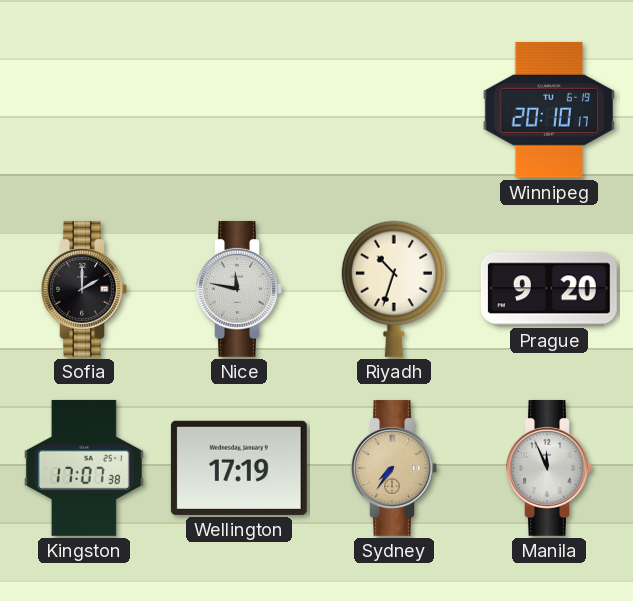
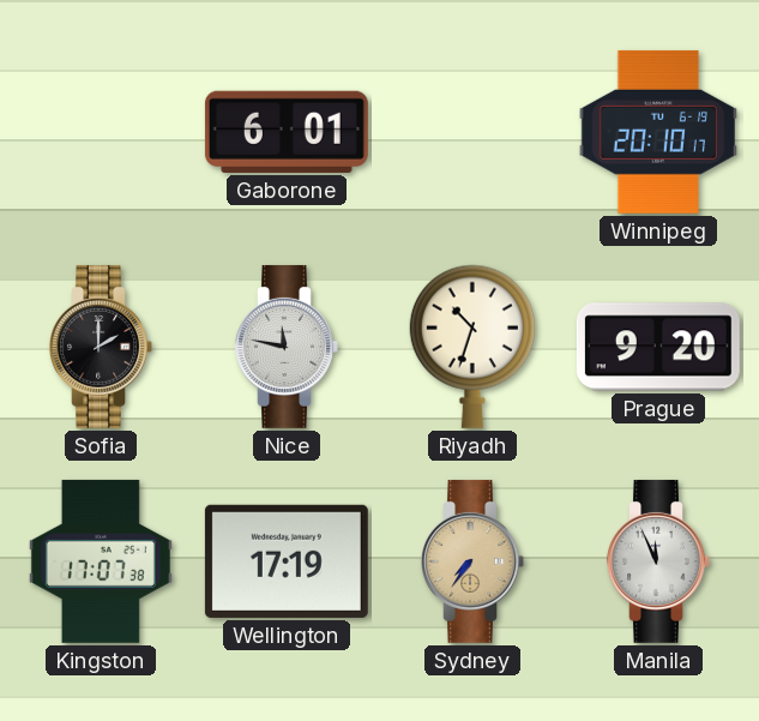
Gaborone: none -> 6:01 (287, 132)
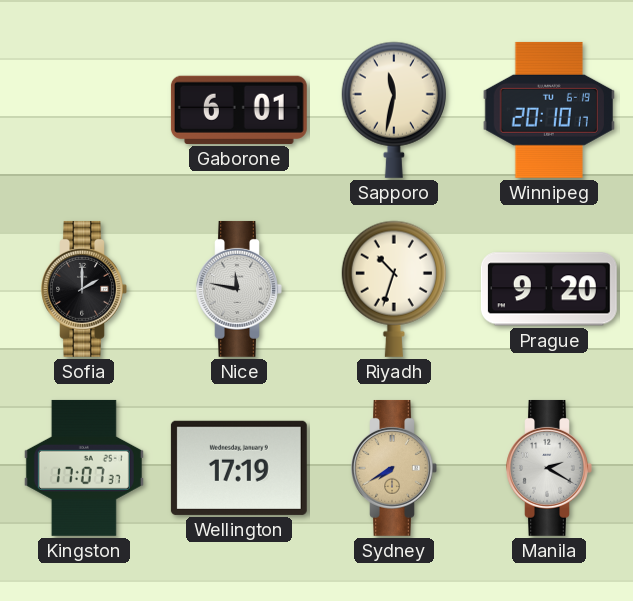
Sapporo: none -> 11:32 (394, 110)
Kingston: 17:07:38 -> 17:07:37 (84, 468)
Sydney: 7:36 -> 7:40 (394, 468)
Manila: 11:56 -> 2:20 (549, 468)
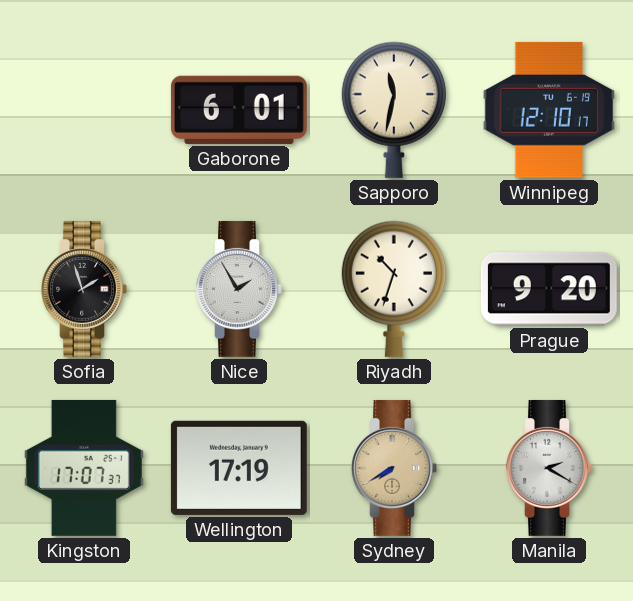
Winnipeg: 20:10 -> 12:10 (549, 110)
Sofia: 2:00 -> 1:57 (84, 289)
Nice: 11:47 -> 1:55 (239, 289)
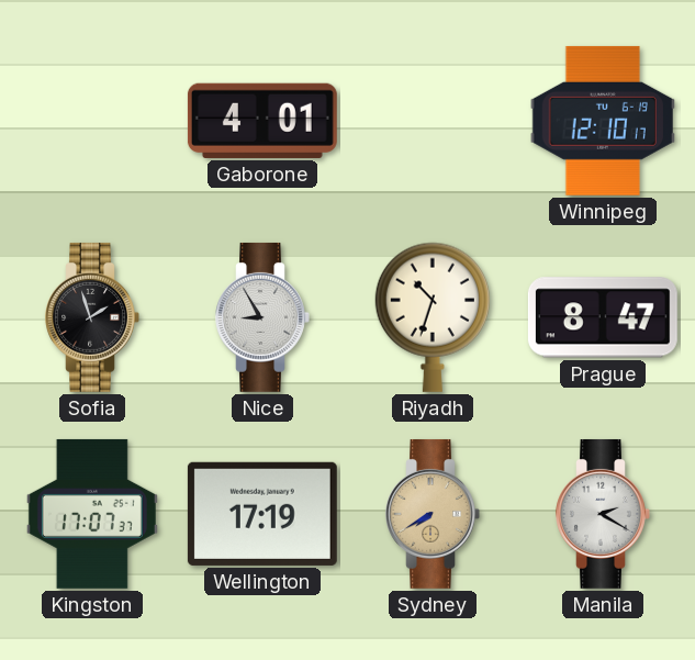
Gaborone: 6:01 -> 4:01 (262, 121)
Sapporo: 11:32 -> none (394, 110)
Nice: 1:55 -> 8:55 (262, 317)
Prague: 9:20 -> 8:47 (603, 317)
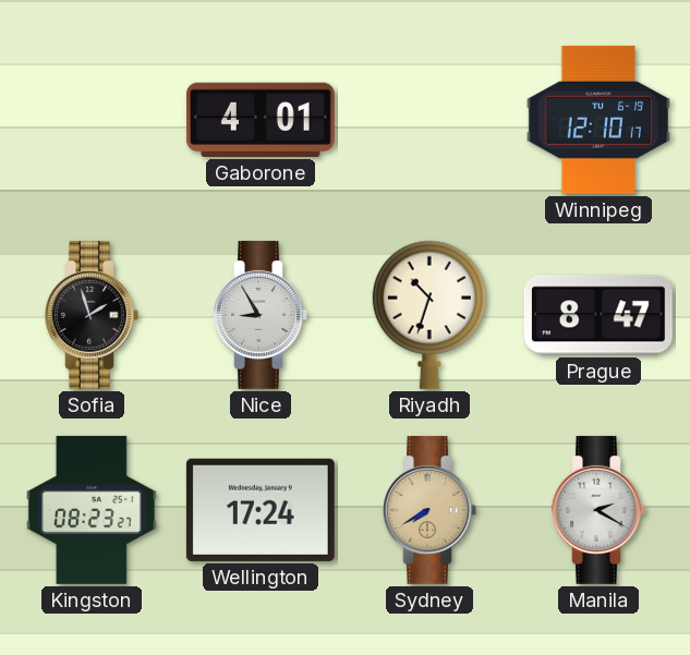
Kingston: 17:07 -> 08:23 (92, 510)
Wellington: 17:19 -> 17:24 (261, 510)
